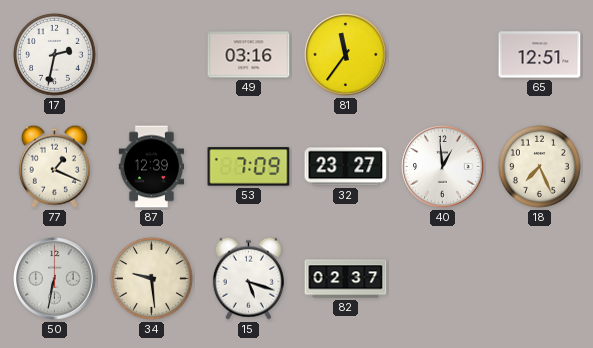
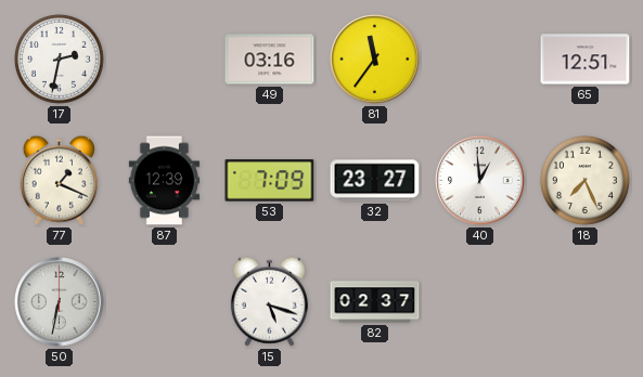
34: 9:29 -> none (152, 279)
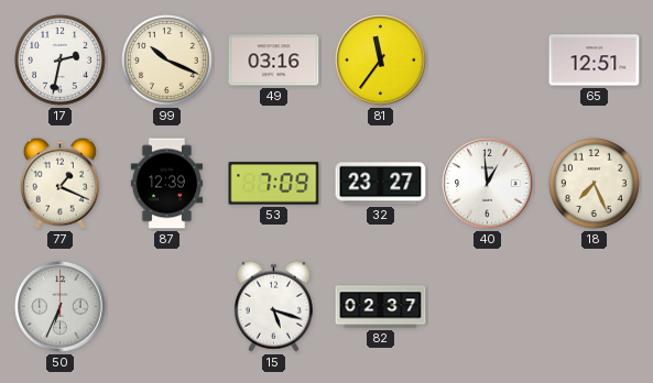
99: none -> 10:19 (167, 61)
50: 6:32 -> 6:34 (61, 307)
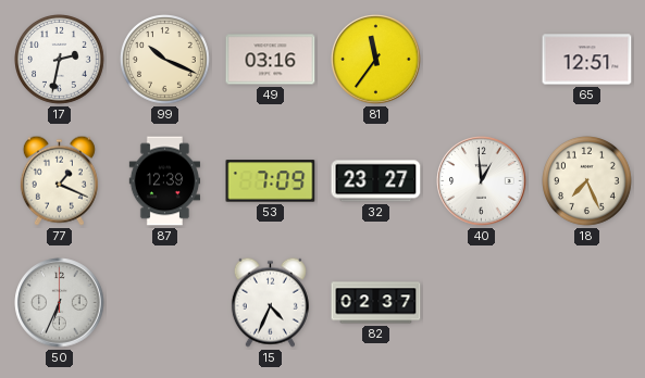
15: 5:18 -> 4:34 (270, 302)
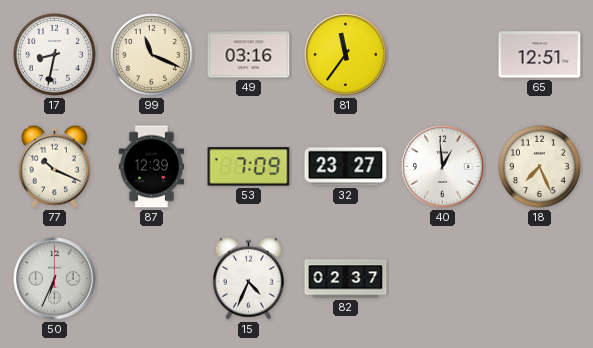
17: 2:32 -> 8:32 (55, 55)
99: 10:19 -> 11:19 (152, 55)
77: 1:19 -> 10:19 (54, 166)
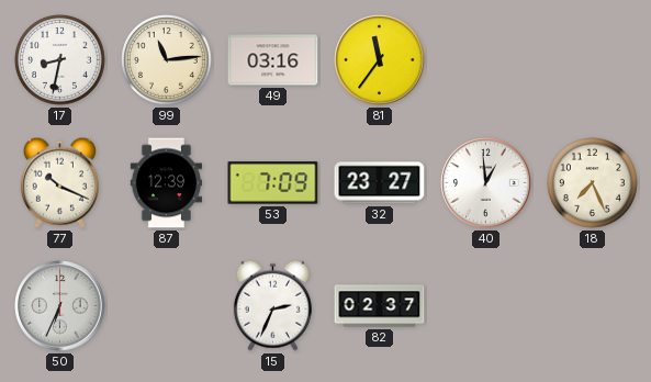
99: 11:19 -> 11:14 (167, 60)
65: 12:51 -> none (540, 55)
15: 4:34 -> 2:34 (272, 305)
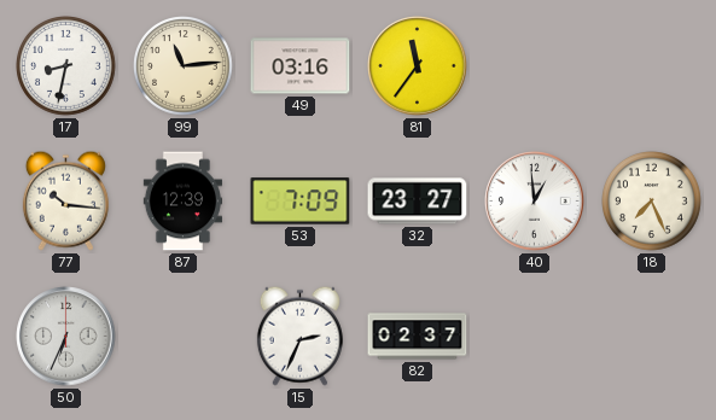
77: 10:19 -> 10:16 (65, 200)
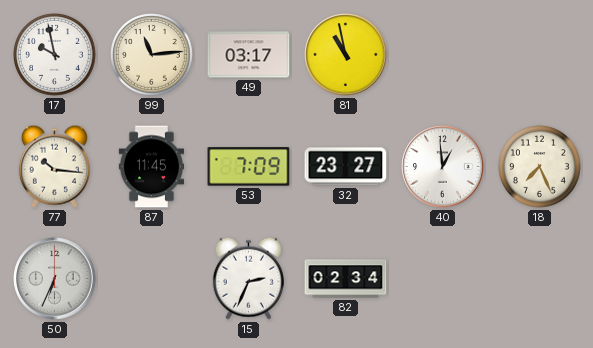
17: 8:32 -> 9:58 (55, 55)
49: 03:16 -> 03:17 (249, 55)
81: 11:36 -> 10:58 (346, 55)
87: 12:39 -> 11:45 (151, 167)
82: 02:37 -> 02:34 (346, 279)
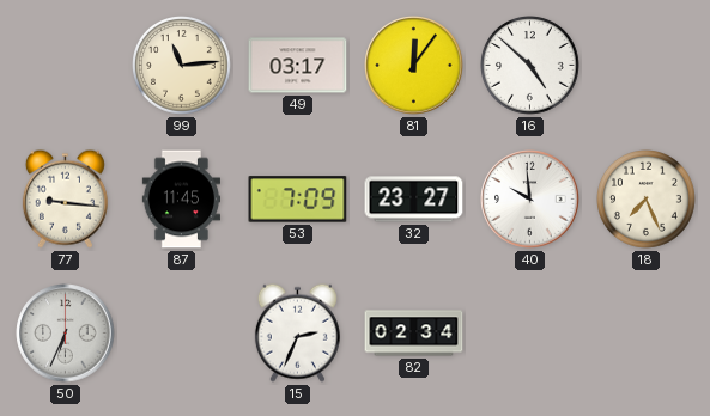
17: 9:58 -> none (55, 55)
81: 10:58 -> 12:06 (414, 66)
16: none -> 4:52 (530, 66)
77: 10:16 -> 9:16 (65, 198)
40: 12:59 -> 9:59 (530, 200)
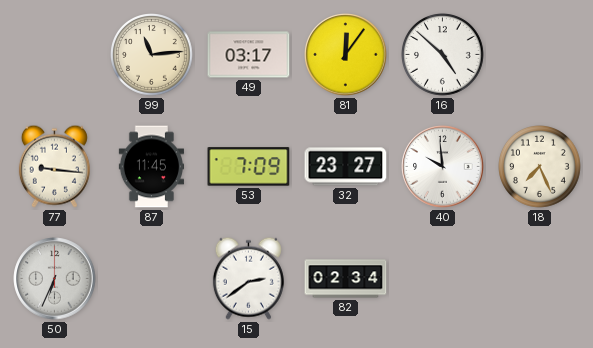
15: 2:34 -> 2:39 (248, 278)
